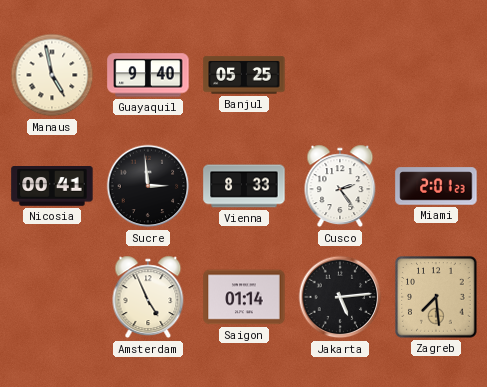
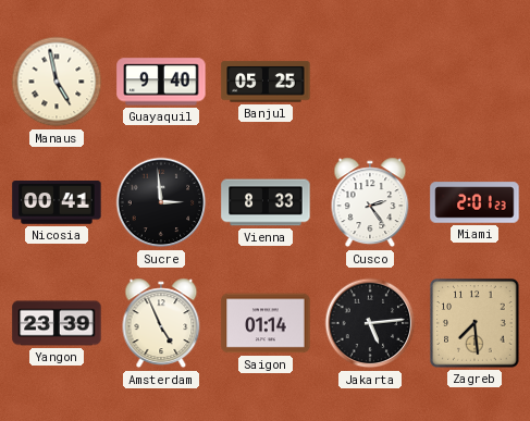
Yangon: none -> 23:39 (57, 323)
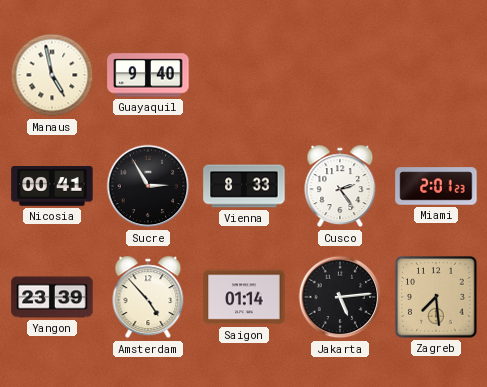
Banjul: 05:25 -> none (266, 82)
Sucre: 2:59 -> 2:55 (148, 186)
Amsterdam: 4:56 -> 4:53 (148, 297)
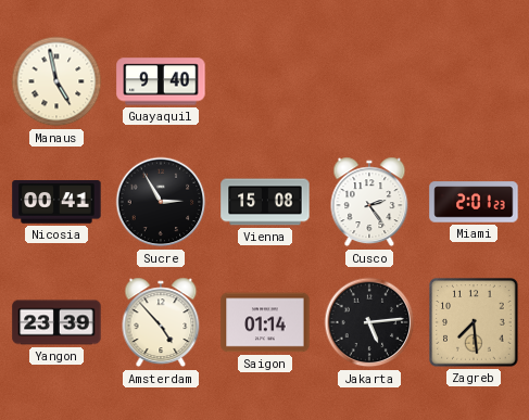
Vienna: 8:33 -> 15:08 (265, 202)
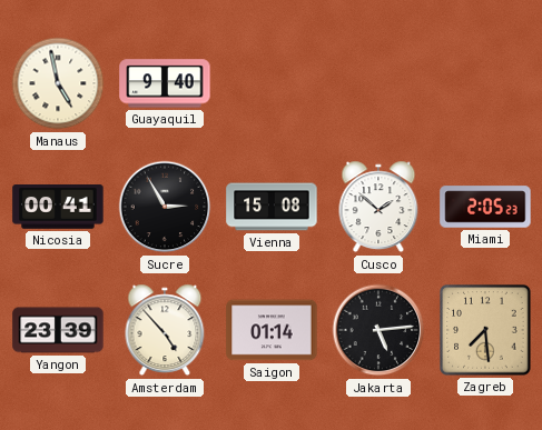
Cusco: 2:24 -> 1:52 (378, 207)
Miami: 2:01 -> 2:05 (485, 207)
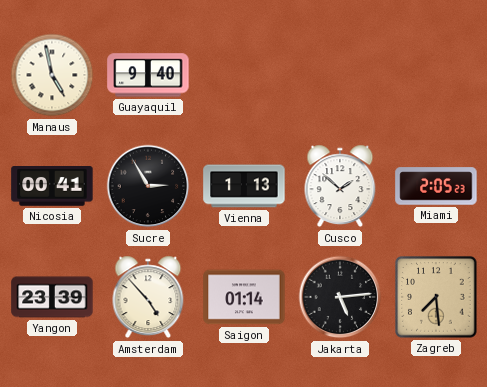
Vienna: 15:08 -> 1:13 (244, 186)
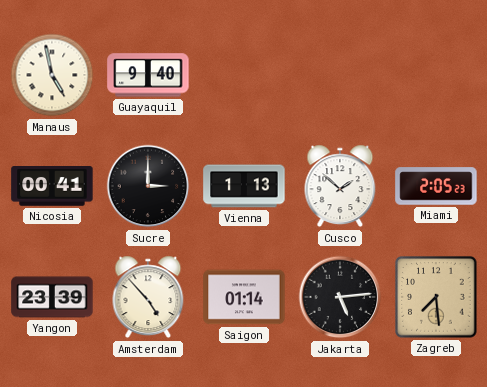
Sucre: 2:55 -> 3:00 (148, 186)
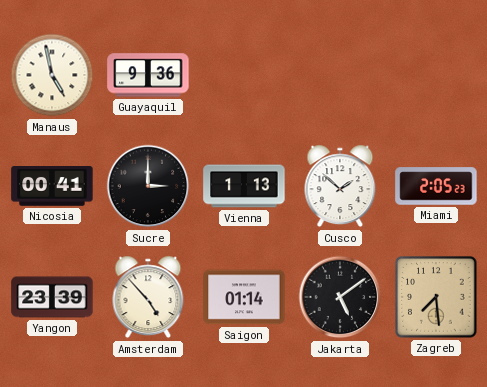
Guayaquil: 9:40 -> 9:36 (148, 75)
Jakarta: 5:14 -> 5:09 (340, 297)
